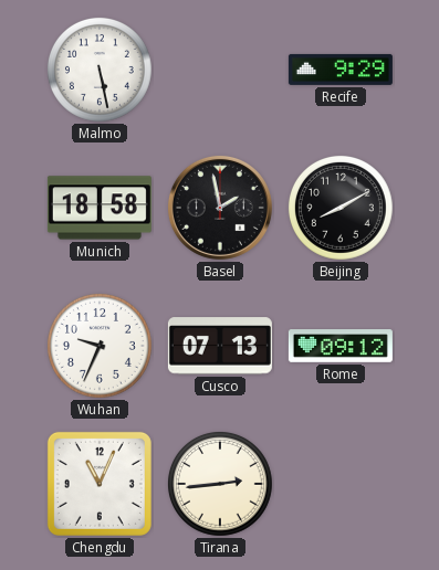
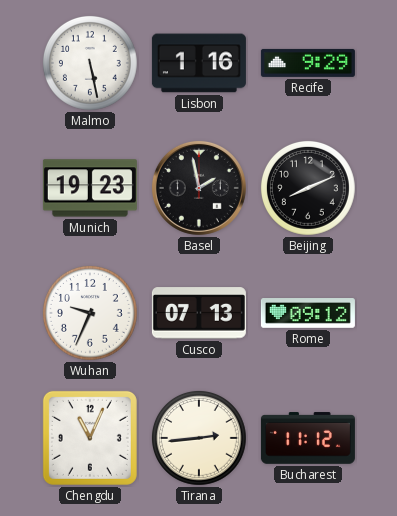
Lisbon: none -> 1:16 (199, 63)
Munich: 18:58 -> 19:23 (90, 188)
Beijing: 8:10 -> 8:11 (308, 189)
Bucharest: none -> 11:12 (308, 438)
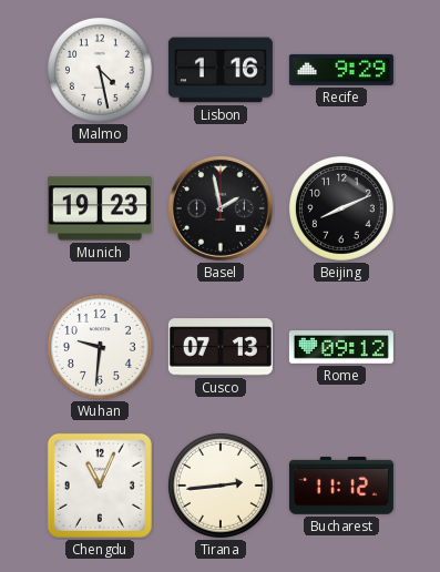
Malmo: 5:28 -> 4:28 (100, 71)
Wuhan: 9:34 -> 9:31 (100, 348)
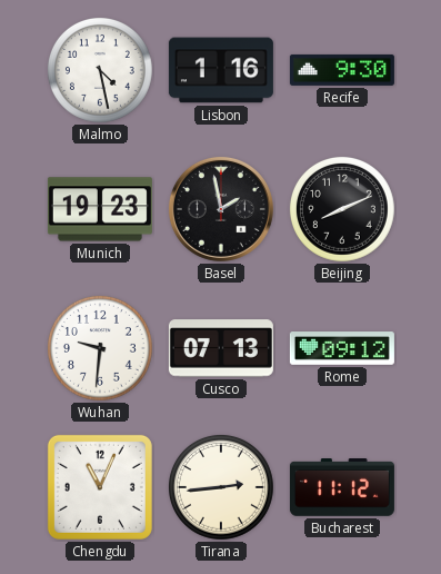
Recife: 9:29 -> 9:30 (342, 70)
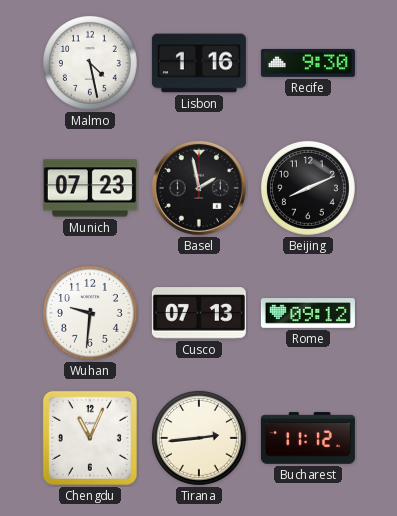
Munich: 19:23 -> 07:23 (90, 188)
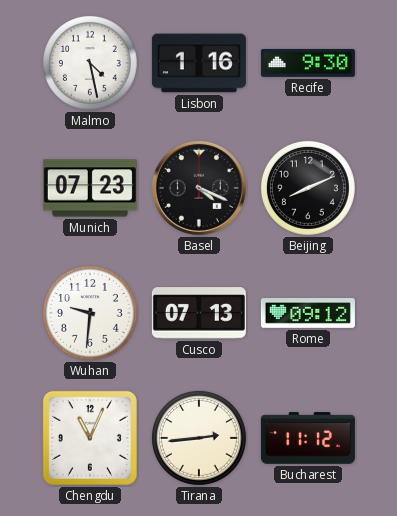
Basel: 1:58 -> 4:19 (199, 188)
